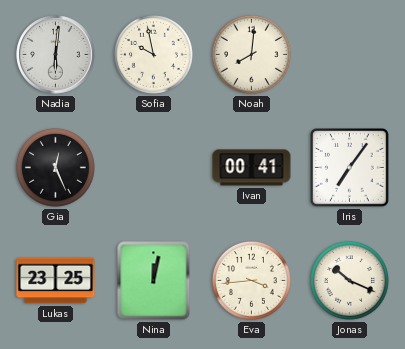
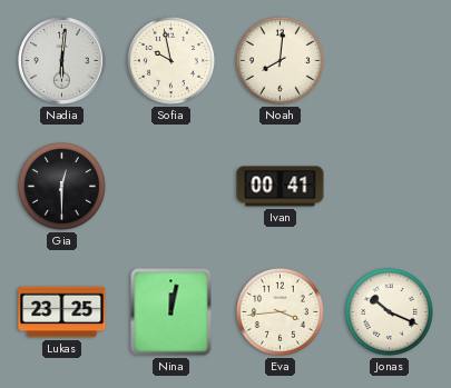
Gia: 12:26 -> 12:30 (61, 186)
Iris: 7:06 -> none (350, 168)
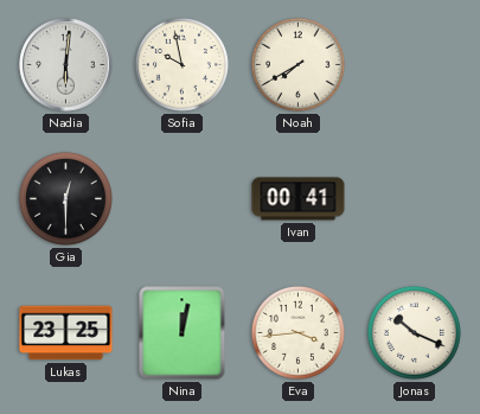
Noah: 8:01 -> 7:40 (297, 64)
